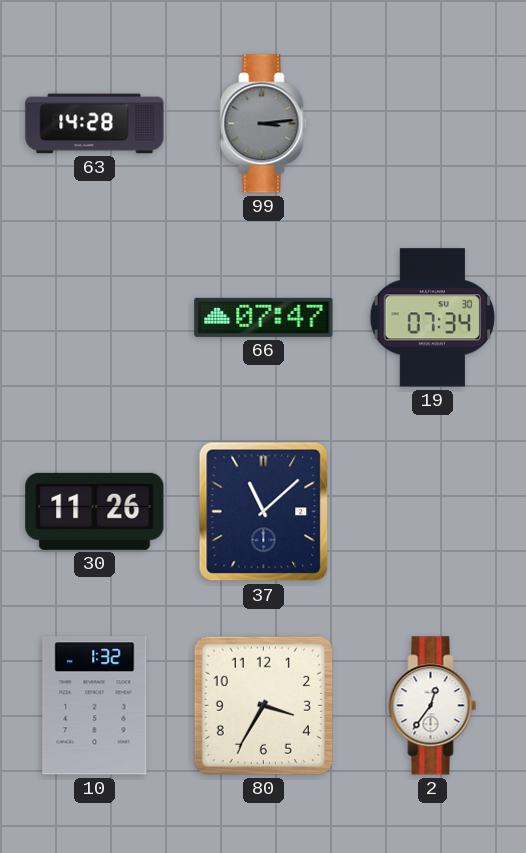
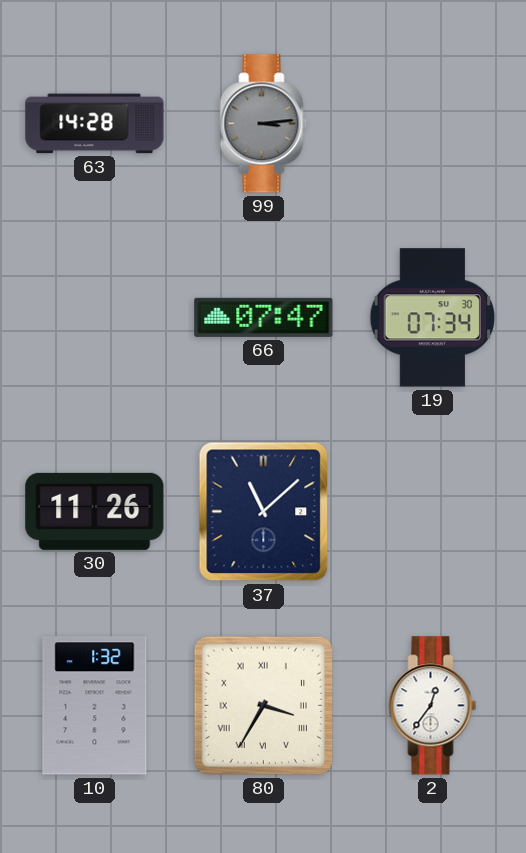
80 numerals: Arabic -> Roman (263, 705)
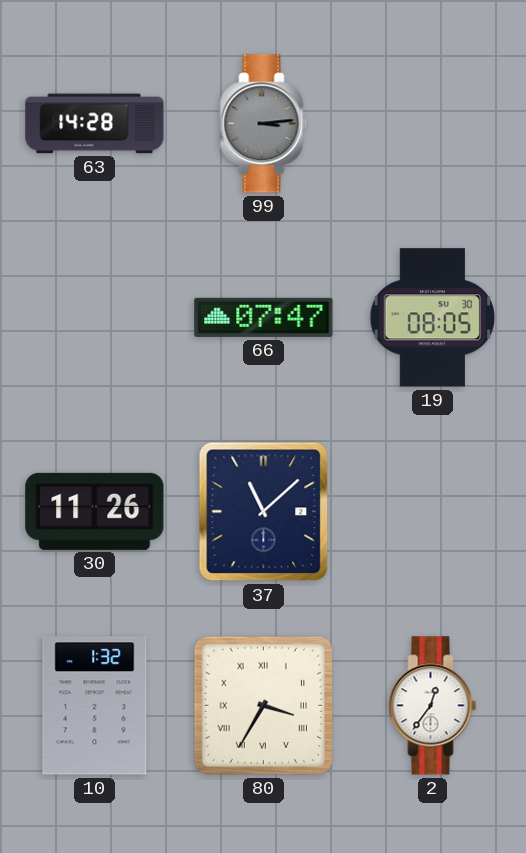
19: 07:34 -> 08:05 (432, 318)
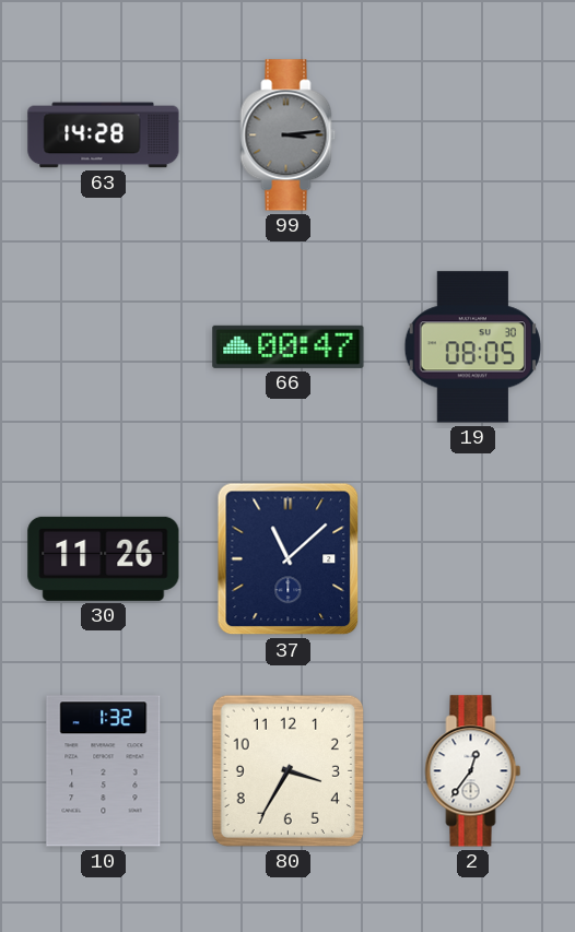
66: 07:47 -> 00:47 (289, 346)
80 numerals: Roman -> Arabic (287, 770)
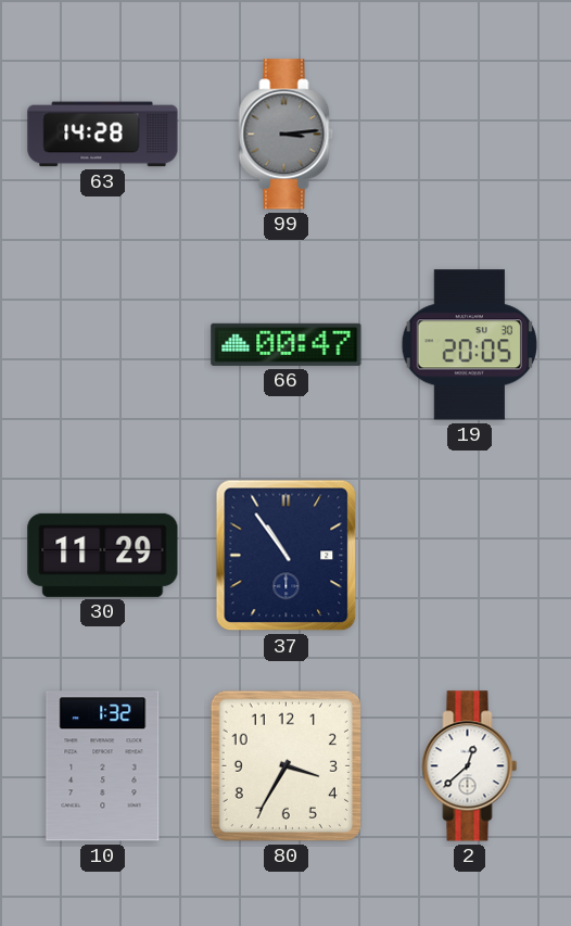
19: 08:05 -> 20:05 (469, 345)
30: 11:26 -> 11:29 (103, 555)
37: 11:08 -> 10:54 (287, 556)
2: 12:36 -> 12:38 (470, 766)
